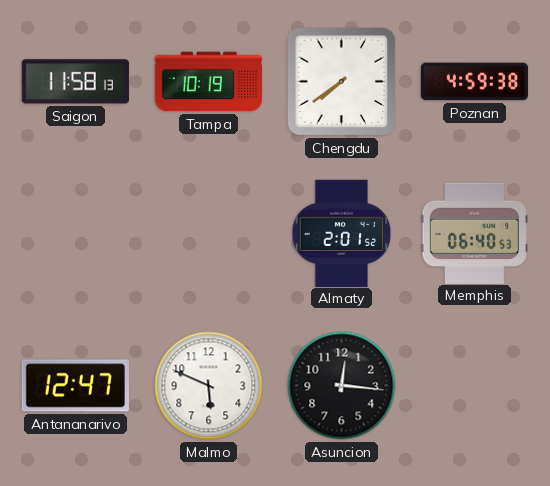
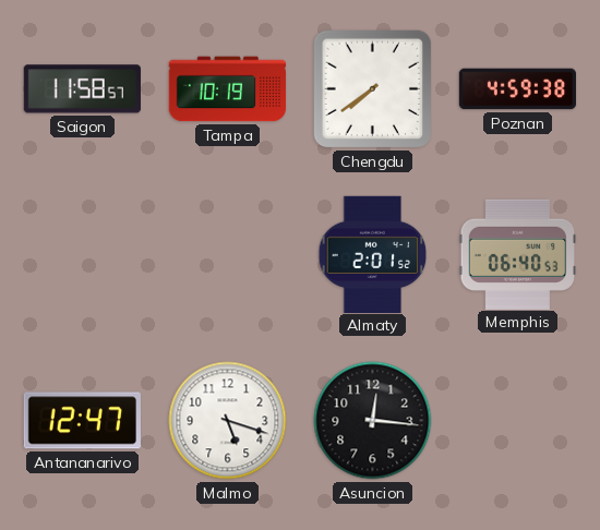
Saigon: 11:58:13 -> 11:58:57 (82, 89)
Malmo: 5:49 -> 5:18 (228, 421)
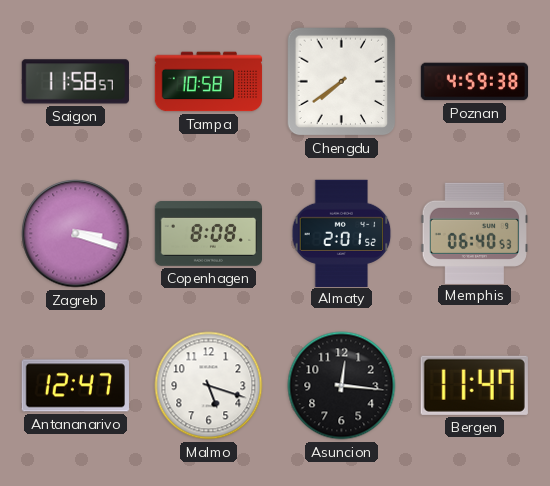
Tampa: 10:19 -> 10:58 (209, 82)
Zagreb: none -> 3:18 (76, 234)
Copenhagen: none -> 8:08 (208, 233)
Bergen: none -> 11:47 (474, 385)
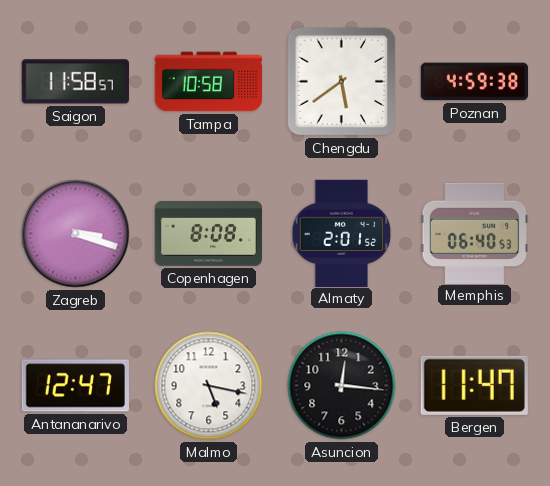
Chengdu: 7:39 -> 5:39 (342, 82)
Malmo: 5:18 -> 5:17 (209, 386)
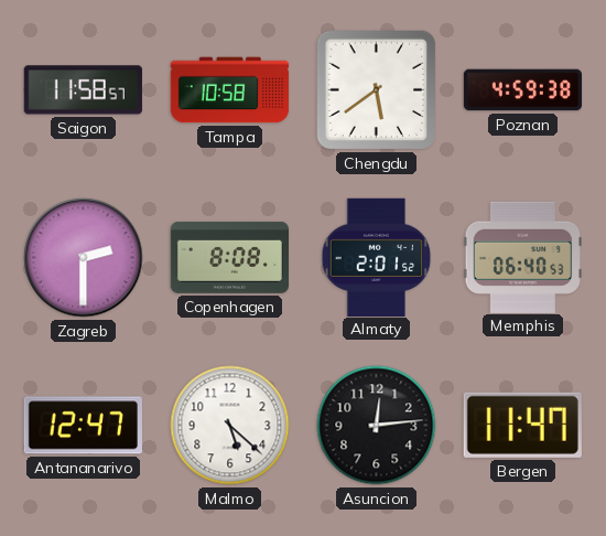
Zagreb: 3:18 -> 2:30 (84, 258)
Malmo: 5:17 -> 5:22 (230, 426)
Asuncion: 12:16 -> 12:14 (377, 426)
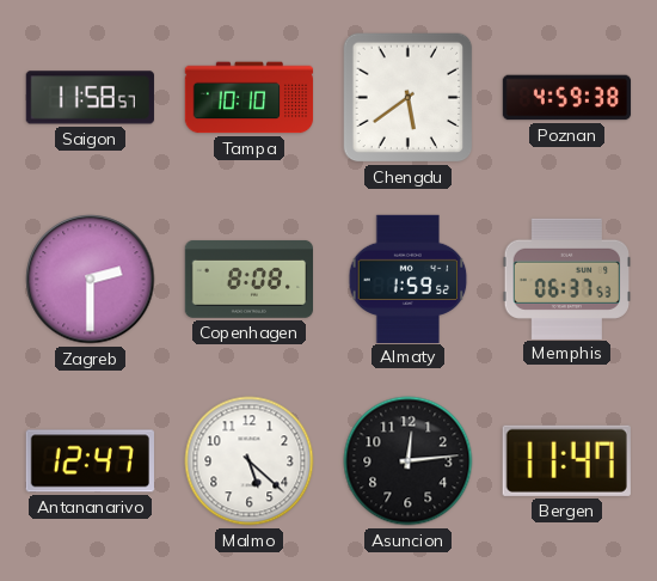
Tampa: 10:58 -> 10:10 (250, 98)
Almaty: 2:01 -> 1:59 (409, 279)
Memphis: 06:40 -> 06:37 (566, 279)
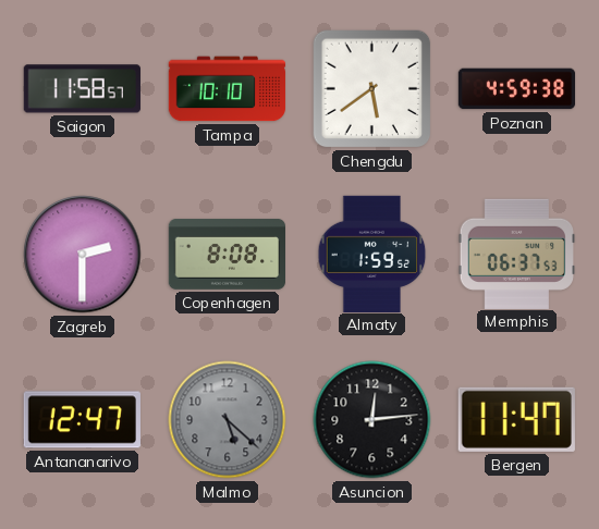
Malmo dial: white -> grey (228, 420)
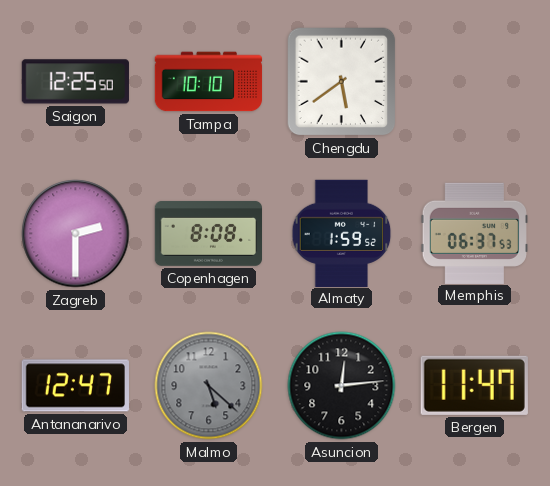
Saigon: 11:58 -> 12:25 (75, 82)
Poznan: 4:59 -> none (517, 89)
